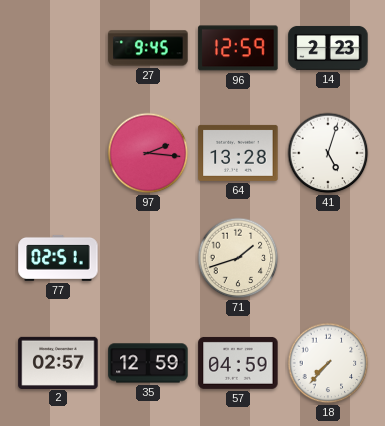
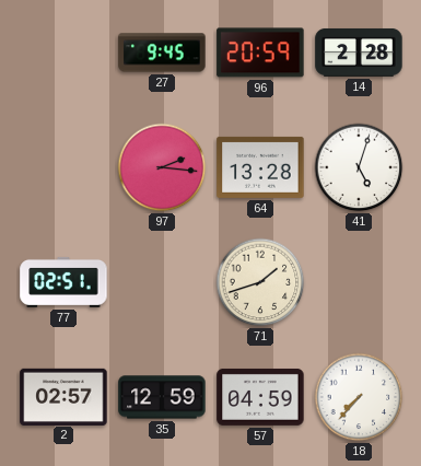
96: 12:59 -> 20:59 (260, 53)
14: 2:23 -> 2:28 (359, 53)
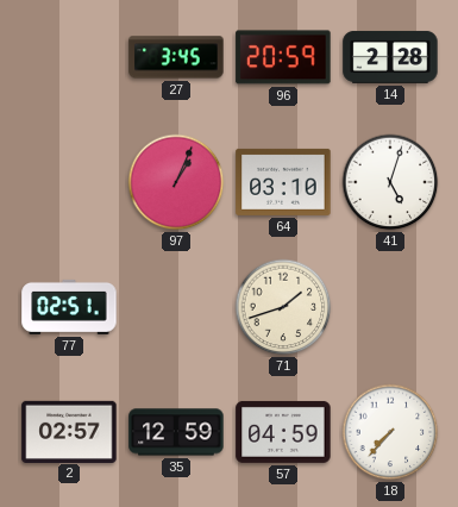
27: 9:45 -> 3:45 (176, 57)
97: 2:16 -> 1:04 (176, 182)
64: 13:28 -> 03:10 (283, 182)
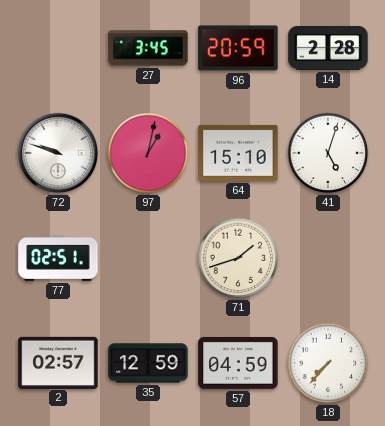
72: none -> 9:48 (58, 153)
97: 1:04 -> 1:02 (148, 153)
64: 03:10 -> 15:10 (238, 153)
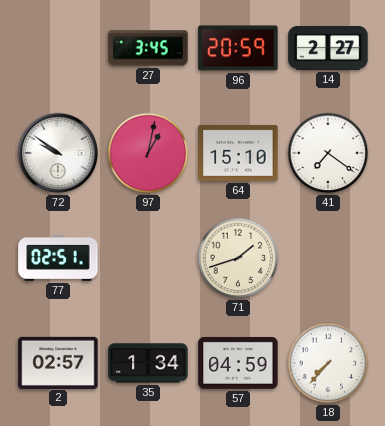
14: 2:28 -> 2:27 (328, 48)
72: 9:48 -> 9:51 (58, 153)
41: 5:03 -> 7:21 (328, 153)
35: 12:59 -> 1:34 (148, 363)
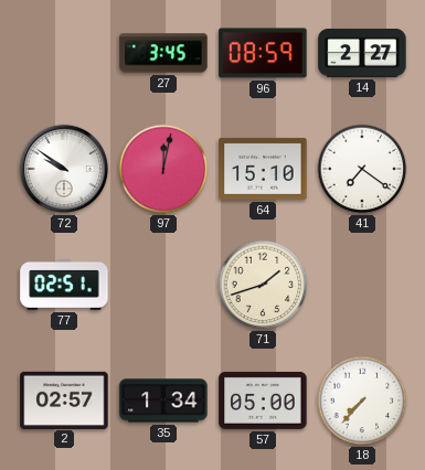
96: 20:59 -> 08:59 (263, 53)
97: 1:02 -> 12:02 (163, 169)
57: 04:59 -> 05:00 (263, 400)
